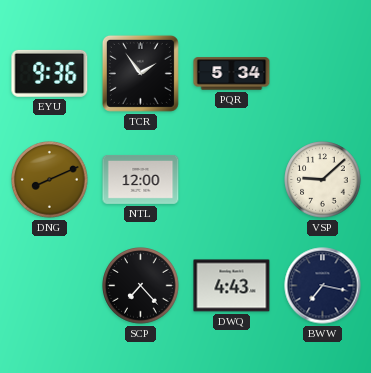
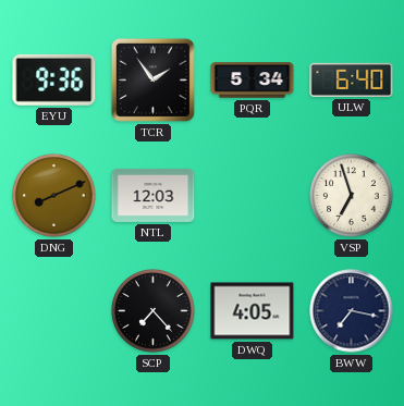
ULW: none -> 6:40 (352, 79)
NTL: 12:00 -> 12:03 (154, 195)
VSP: 9:08 -> 6:57 (352, 196)
DWQ: 4:43 -> 4:05 (253, 311)
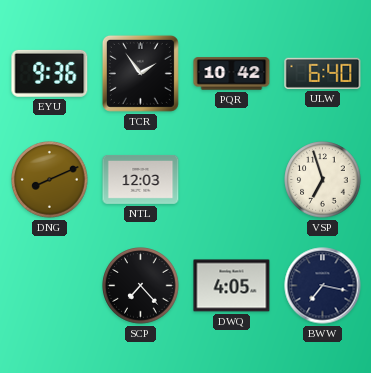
PQR: 5:34 -> 10:42 (232, 74)
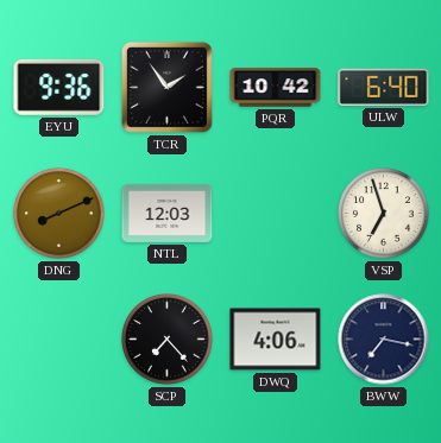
DWQ: 4:05 -> 4:06 (276, 340)
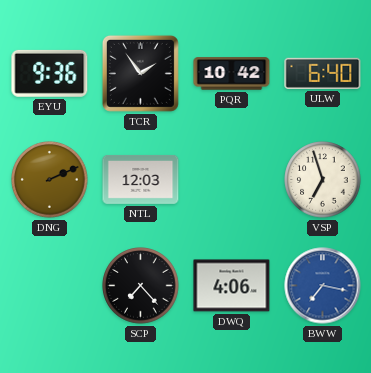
DNG: 8:11 -> 2:11 (50, 180)
BWW dial: navy -> blue (323, 286)
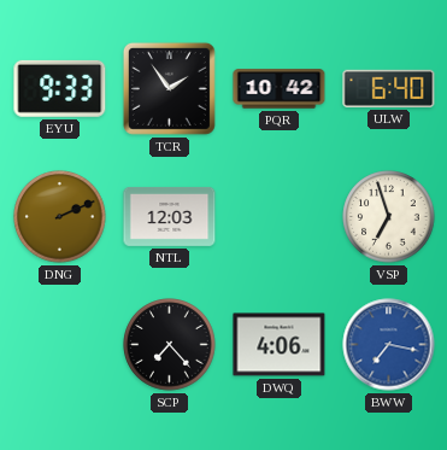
EYU: 9:36 -> 9:33 (60, 88)
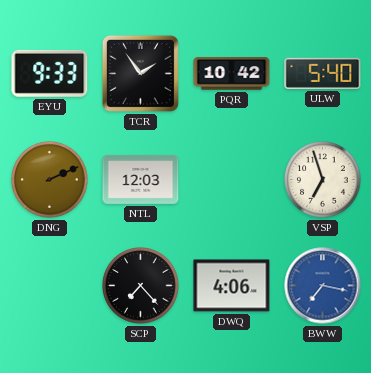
ULW: 6:40 -> 5:40 (323, 73)
